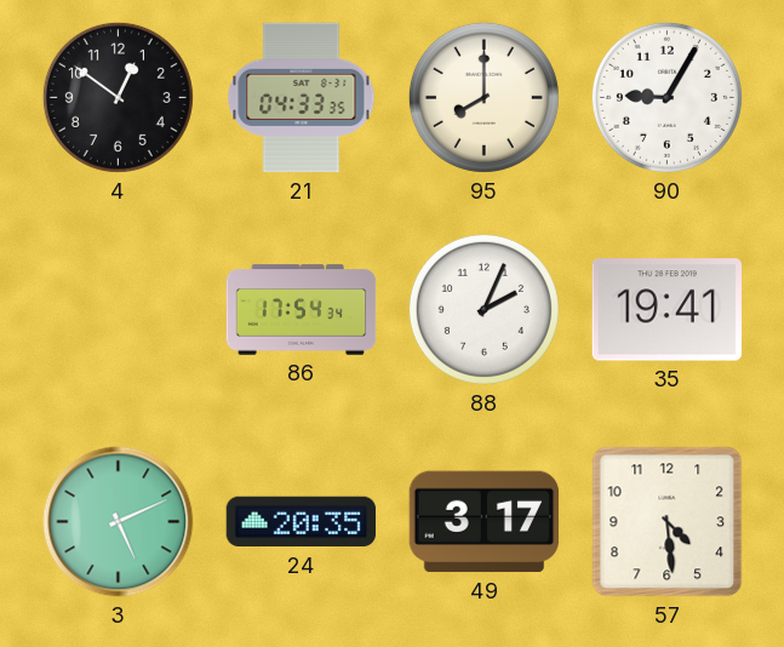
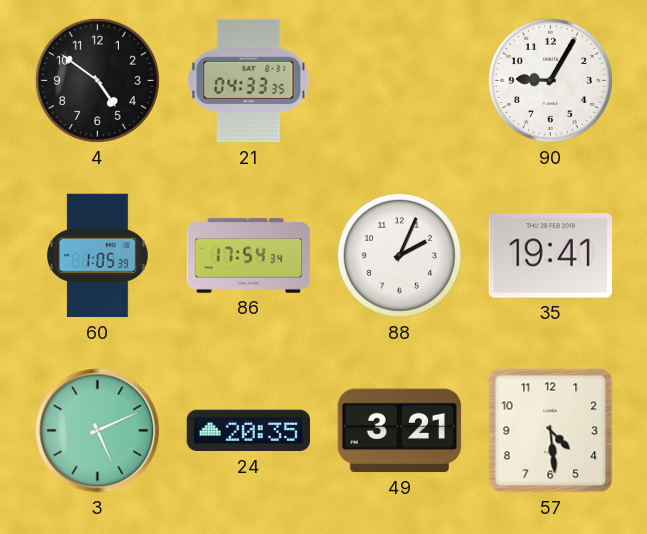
4: 12:51 -> 4:51 (97, 80)
95: 8:00 -> none (483, 97)
60: none -> 1:05 (98, 256)
49: 3:17 -> 3:21 (400, 431)
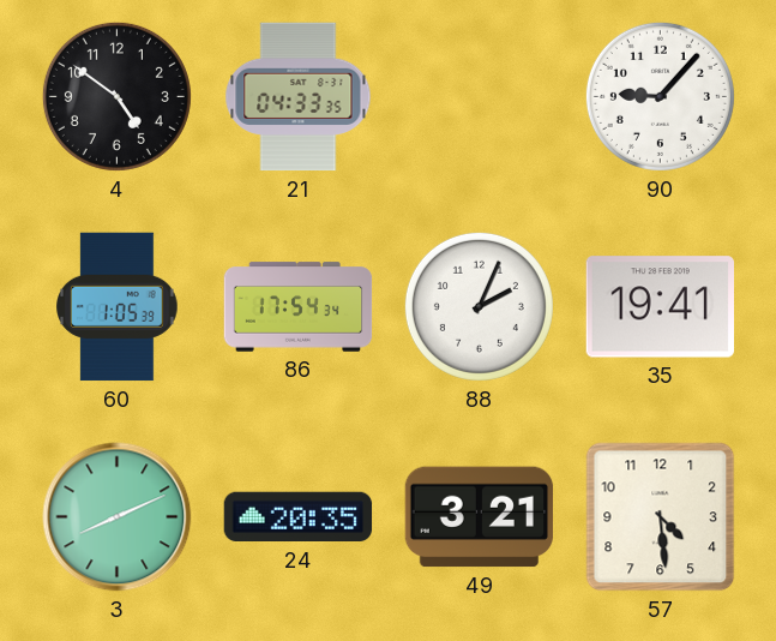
90: 9:05 -> 9:07 (660, 96)
3: 5:11 -> 8:11 (118, 517)
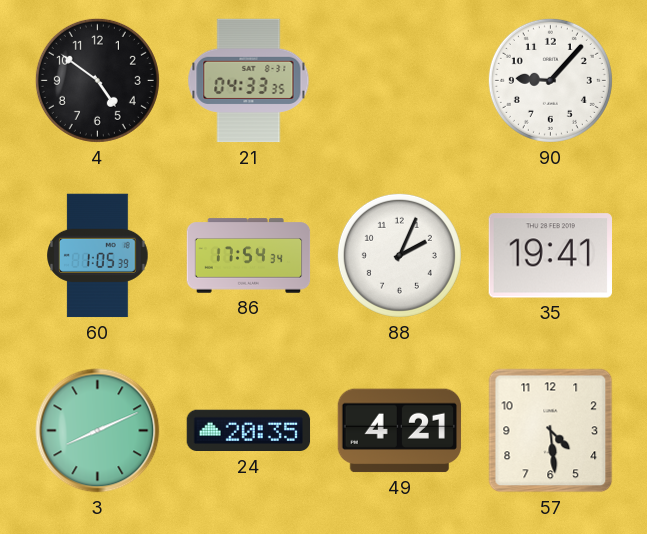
49: 3:21 -> 4:21 (400, 431)
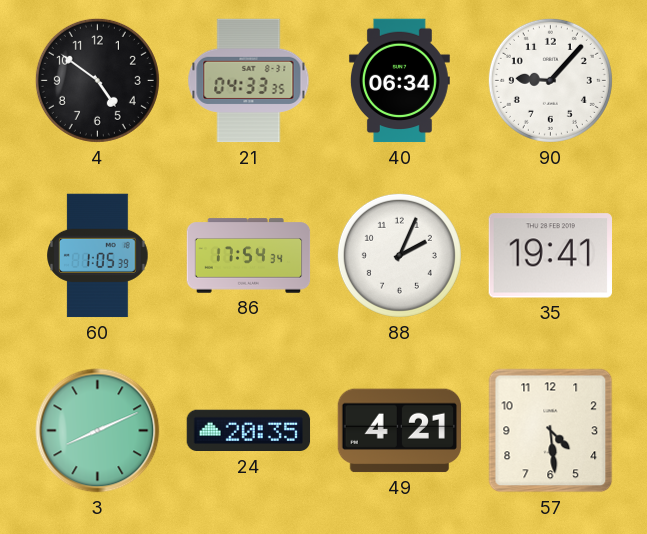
40: none -> 06:34 (399, 81)
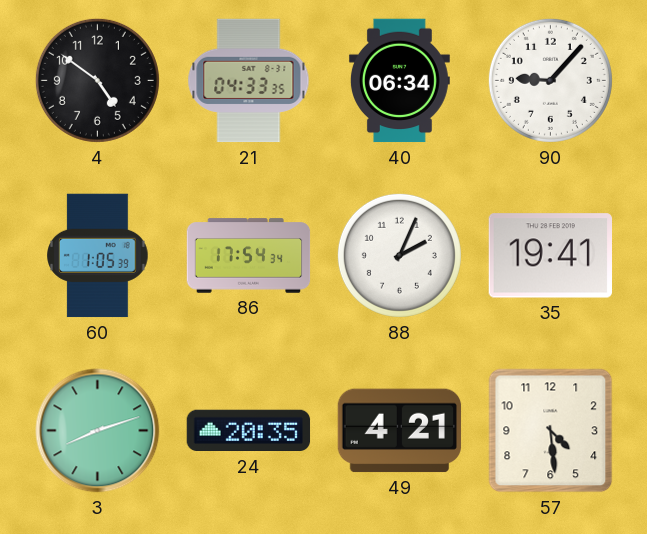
3: 8:11 -> 8:12 (98, 431)
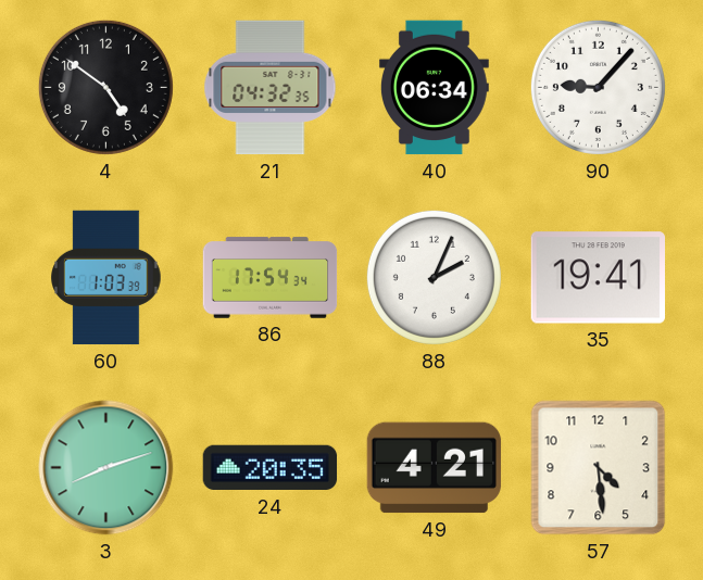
21: 04:33 -> 04:32 (271, 88)
60: 1:05 -> 1:03 (106, 278)
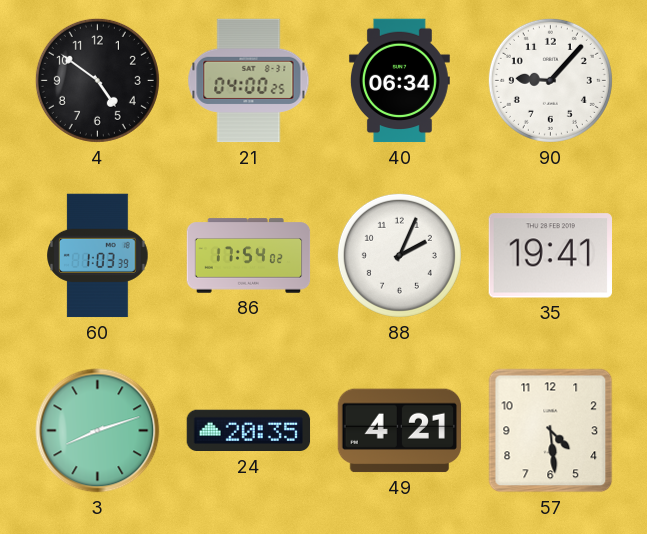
21: 04:32 -> 04:00 (249, 81)
86: 17:54:34 -> 17:54:02 (249, 256)
